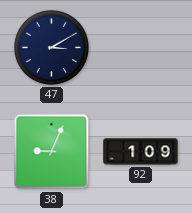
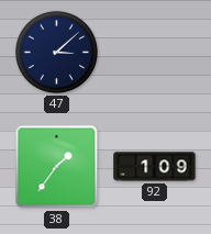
47: 3:10 -> 3:08 (56, 52)
38: 9:04 -> 1:36 (57, 167)
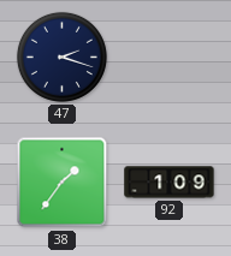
47: 3:08 -> 2:18 (61, 56)
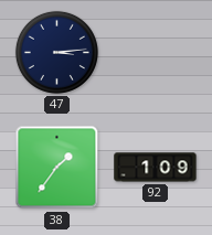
47: 2:18 -> 3:14 (56, 52)
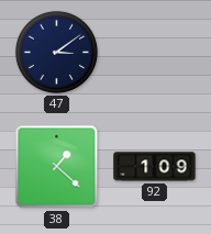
47: 3:14 -> 3:09 (56, 52)
38: 1:36 -> 1:22 (57, 167)
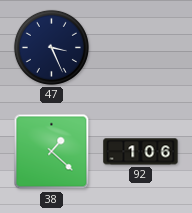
47: 3:09 -> 3:26 (51, 47)
92: 1:09 -> 1:06 (141, 152)
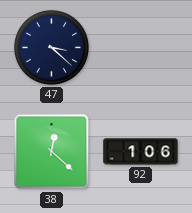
47: 3:26 -> 3:22 (51, 47)
38: 1:22 -> 12:22 (52, 152)
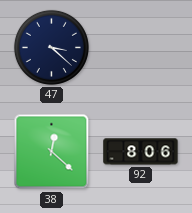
92: 1:06 -> 8:06 (141, 152)
